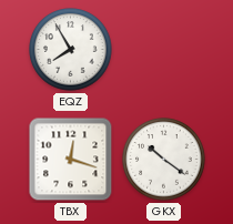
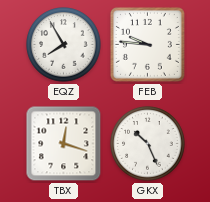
FEB: none -> 9:46 (147, 44)
GKX: 10:21 -> 10:26 (148, 144)
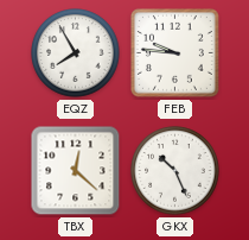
TBX: 12:18 -> 12:22 (76, 171)
